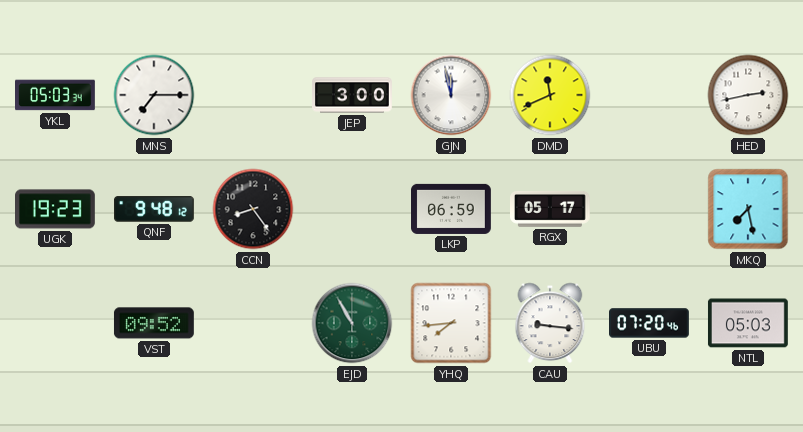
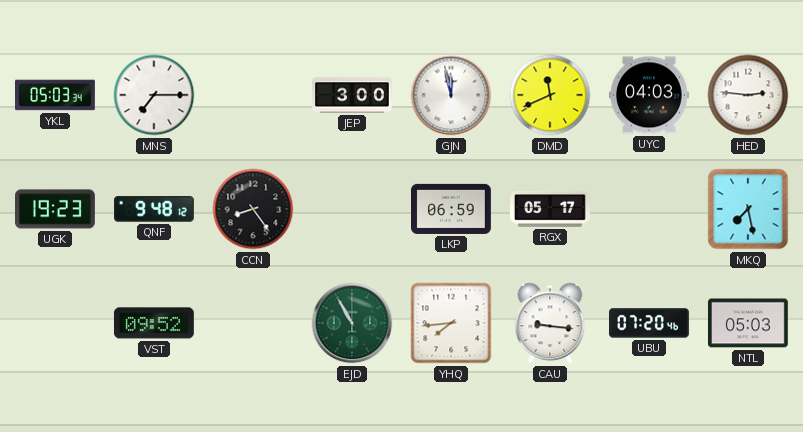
UYC: none -> 04:03 (650, 95)
HED: 2:43 -> 2:46 (748, 95)
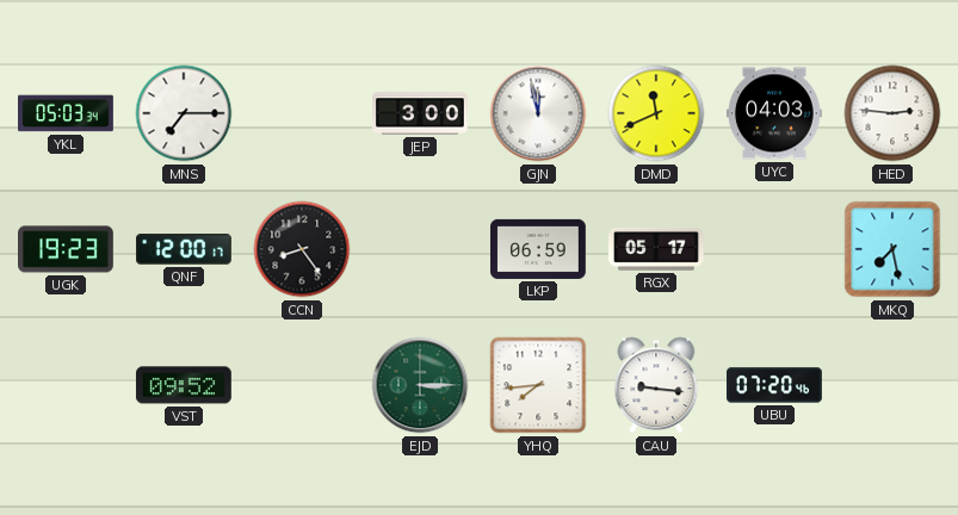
QNF: 9:48 -> 12:00 (185, 249)
EJD: 10:55 -> 3:15 (420, 385)
NTL: 05:03 -> none (748, 323)
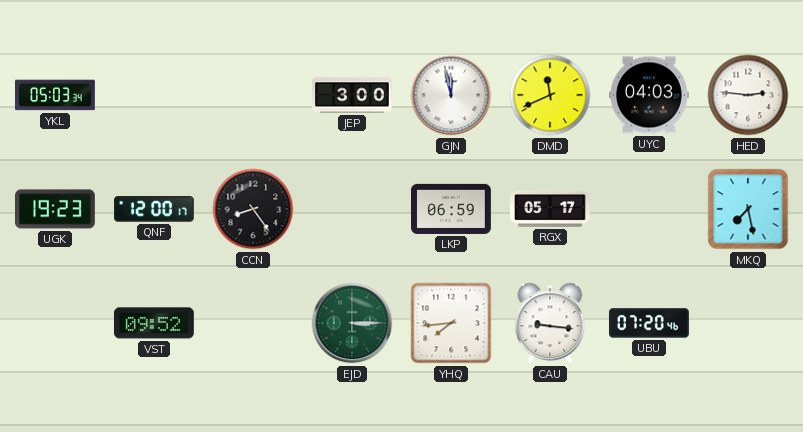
MNS: 7:15 -> none (184, 113)
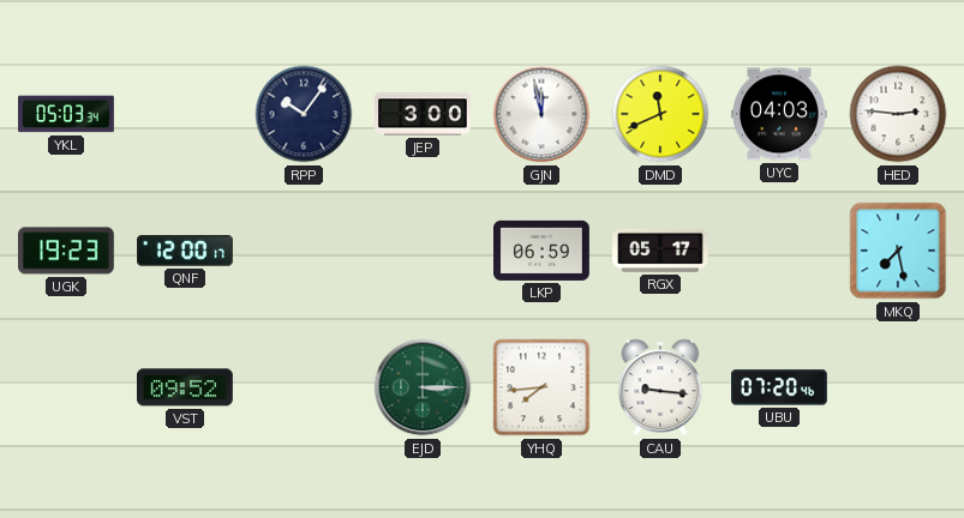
RPP: none -> 10:06 (304, 114)
CCN: 8:24 -> none (253, 209)
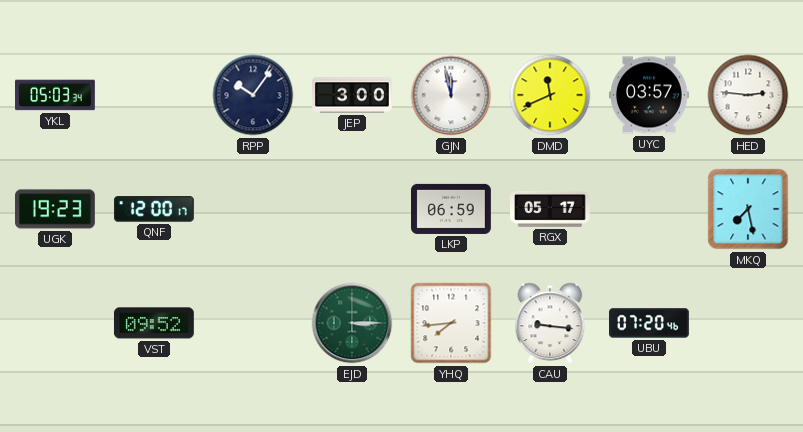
UYC: 04:03 -> 03:57 (650, 95)
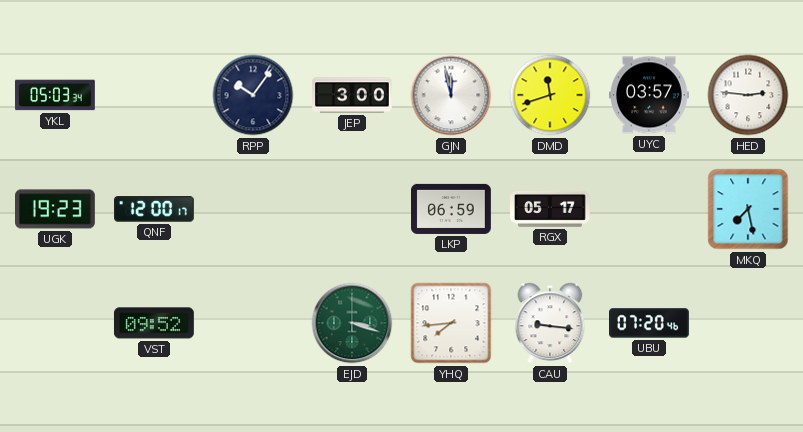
DMD: 11:41 -> 11:42 (550, 95)
EJD: 3:15 -> 3:18 (352, 323)
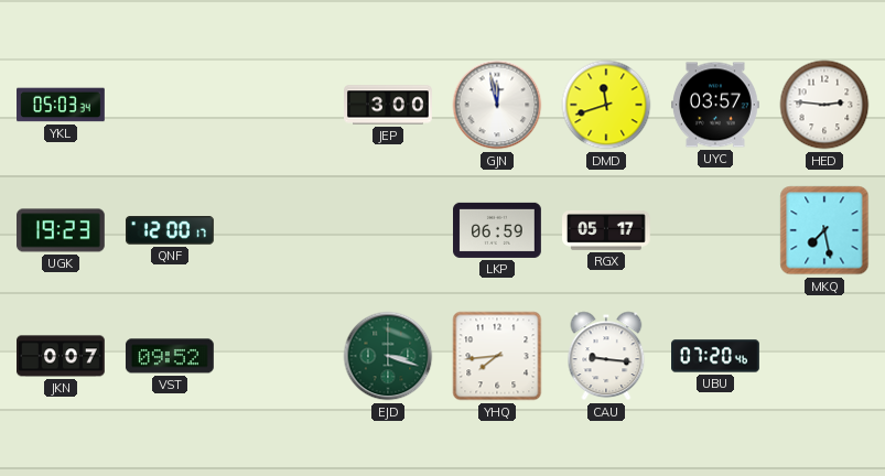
RPP: 10:06 -> none (253, 95)
JKN: none -> 0:07 (62, 356)
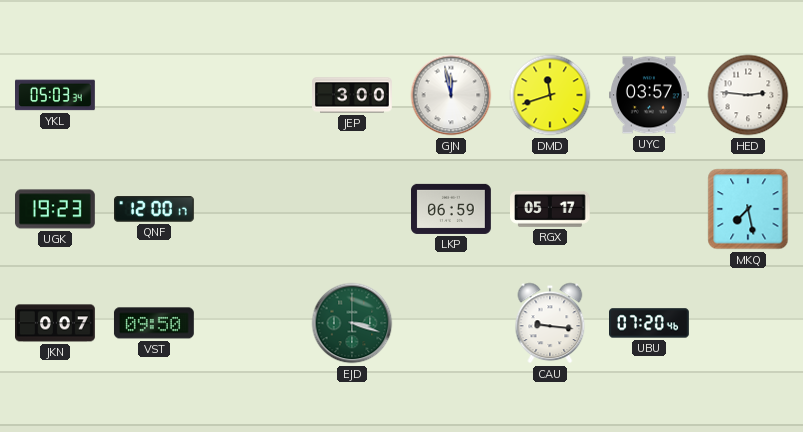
VST: 09:52 -> 09:50 (154, 323)
YHQ: 7:44 -> none (497, 356)
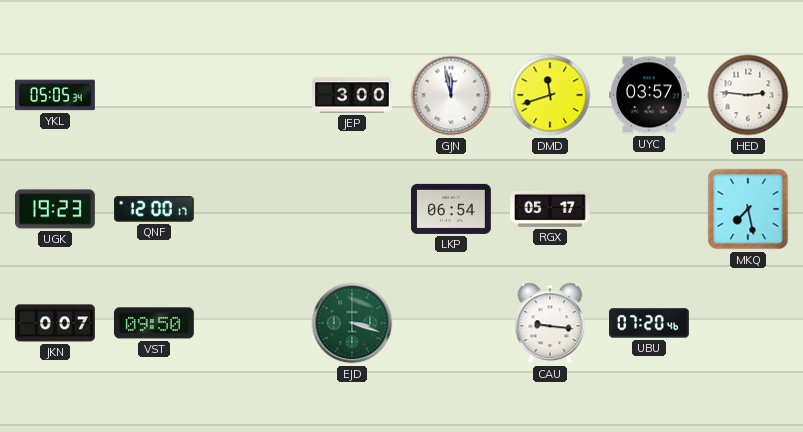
YKL: 05:03 -> 05:05 (56, 95)
LKP: 06:59 -> 06:54 (452, 209)
